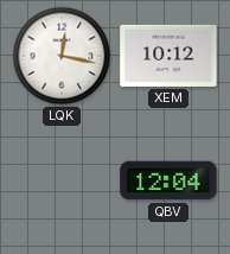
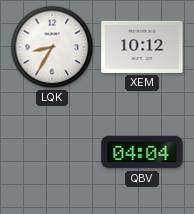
LQK: 12:17 -> 8:35 (52, 47)
QBV: 12:04 -> 04:04 (142, 152)
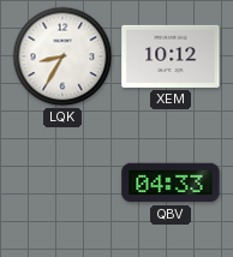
QBV: 04:04 -> 04:33 (171, 183)
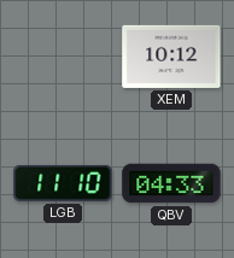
LQK: 8:35 -> none (62, 56)
LGB: none -> 11:10 (63, 183)
